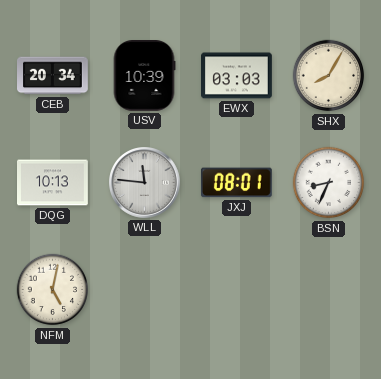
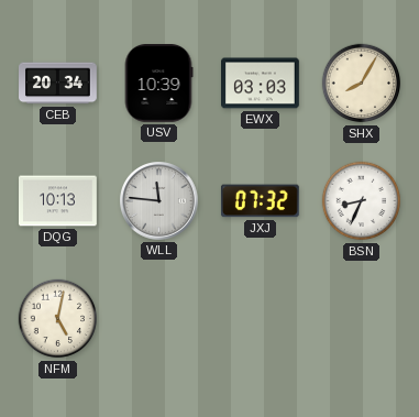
JXJ: 08:01 -> 07:32 (260, 201)
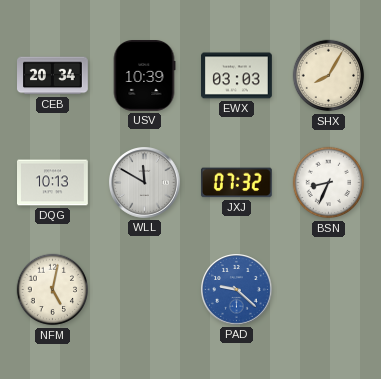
WLL: 11:46 -> 11:50 (145, 183)
PAD: none -> 9:22 (237, 290)
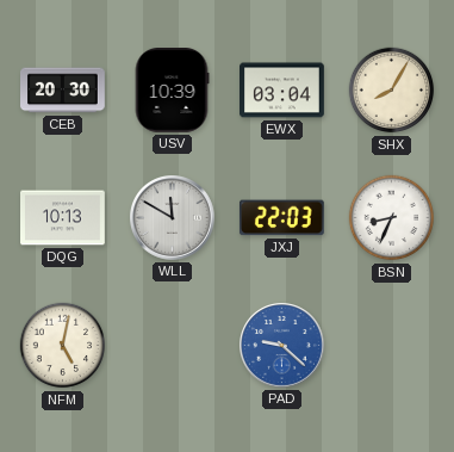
CEB: 20:34 -> 20:30 (63, 91)
EWX: 03:03 -> 03:04 (282, 91)
JXJ: 07:32 -> 22:03 (281, 218)
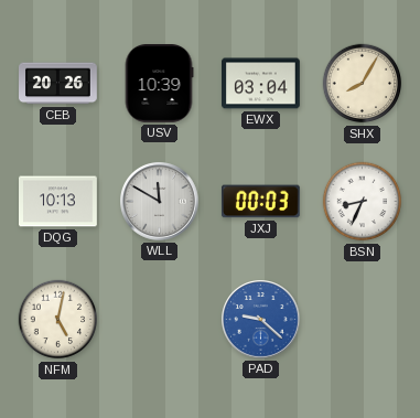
CEB: 20:30 -> 20:26 (58, 84)
JXJ: 22:03 -> 00:03 (260, 202)
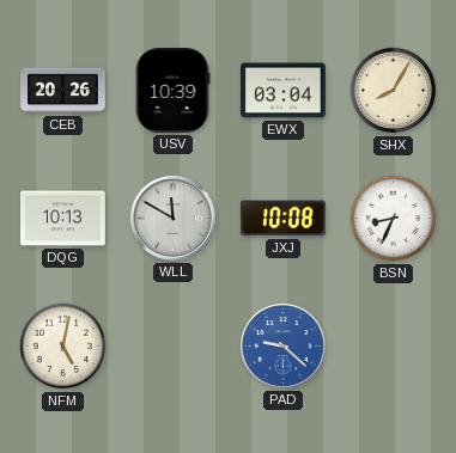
JXJ: 00:03 -> 10:08 (282, 219)
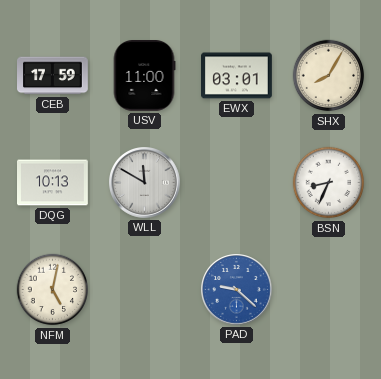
CEB: 20:26 -> 17:59 (53, 76)
USV: 10:39 -> 11:00 (144, 76)
EWX: 03:04 -> 03:01 (237, 76)
JXJ: 10:08 -> none (282, 219)
